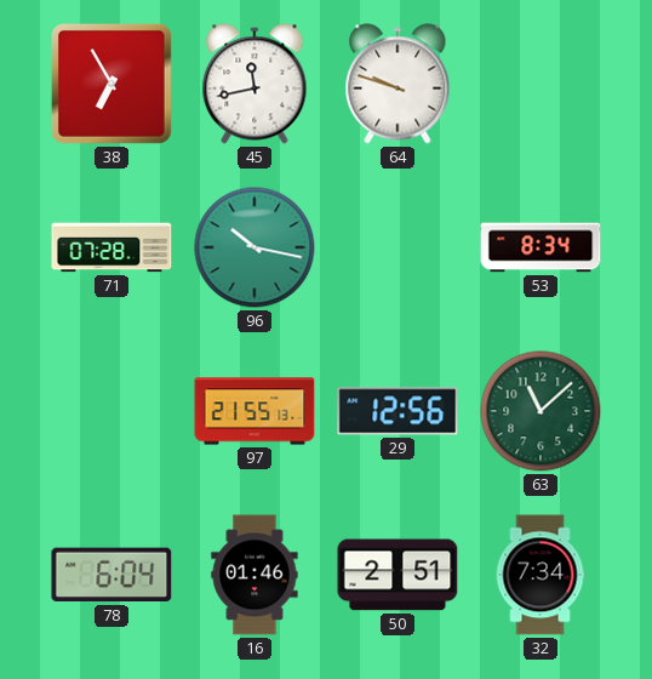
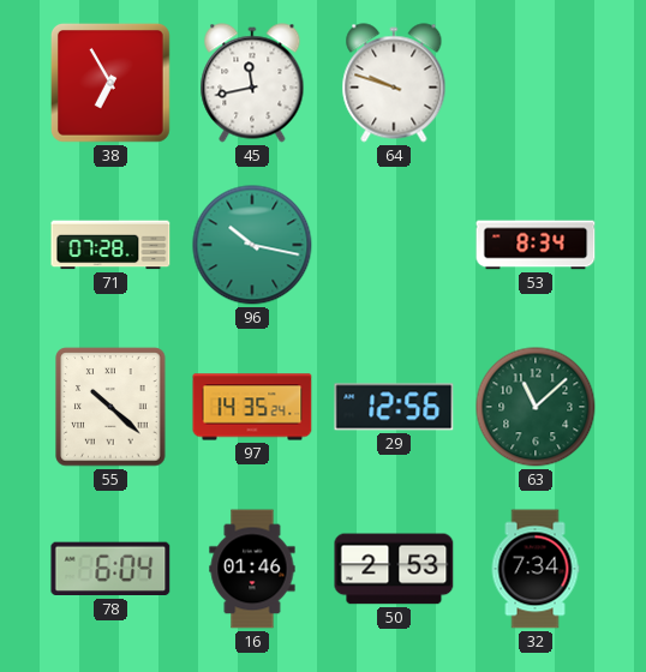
55: none -> 10:22 (110, 407)
97: 21:55 -> 14:35 (252, 407)
50: 2:51 -> 2:53 (394, 569)
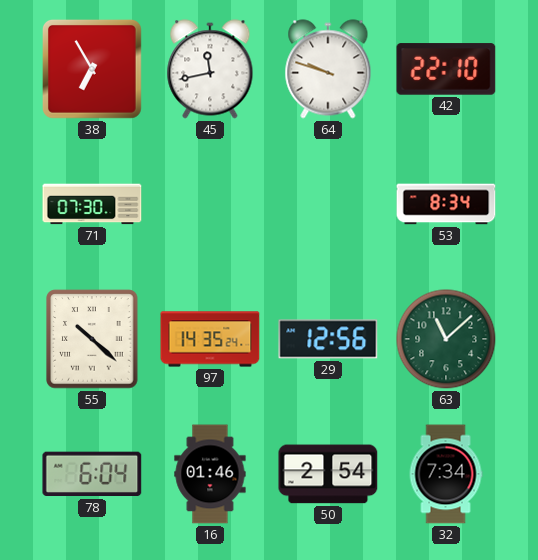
42: none -> 22:10 (446, 69)
71: 07:28 -> 07:30 (92, 204)
96: 10:17 -> none (252, 245)
50: 2:53 -> 2:54 (328, 474)
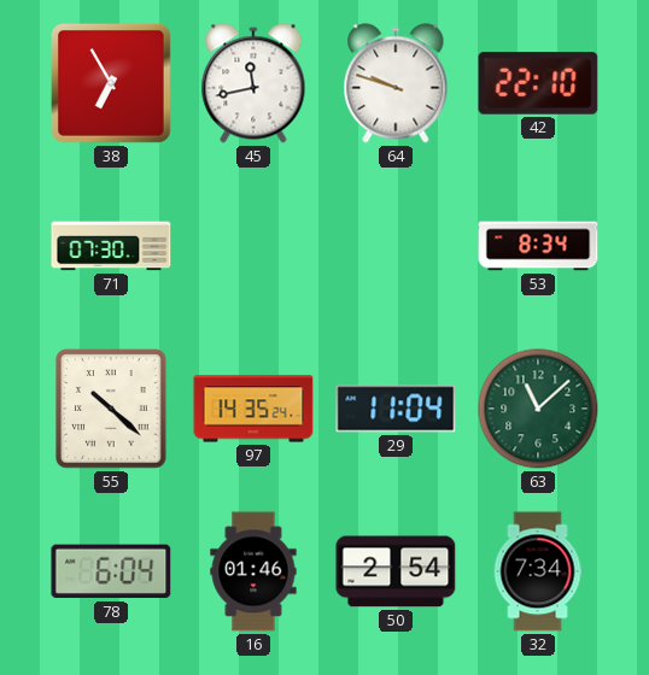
29: 12:56 -> 11:04 (396, 409)
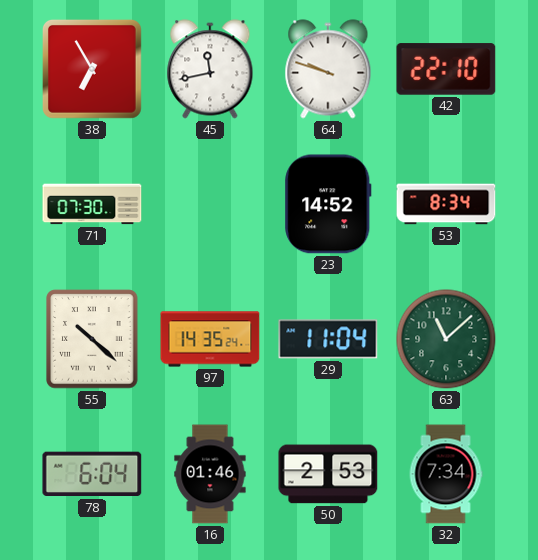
23: none -> 14:52 (328, 204)
50: 2:54 -> 2:53 (328, 474)
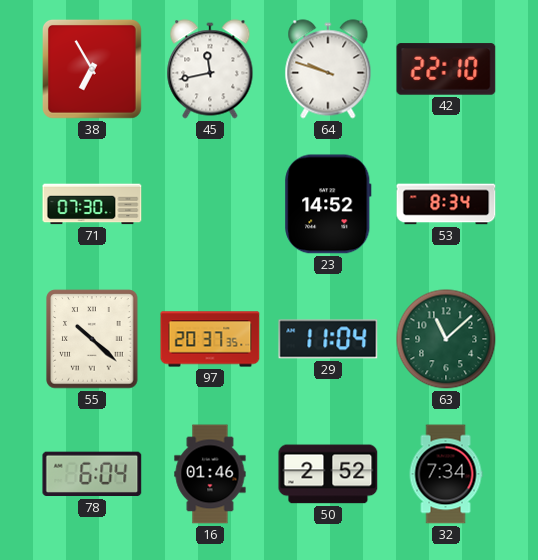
97: 14:35 -> 20:37 (210, 339)
50: 2:53 -> 2:52 (328, 474)
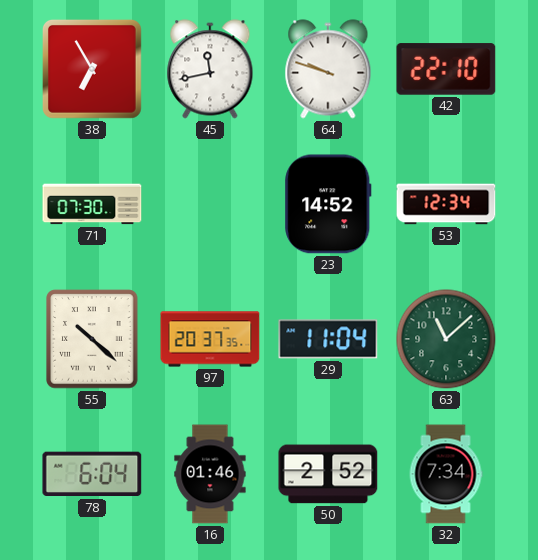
53: 8:34 -> 12:34 (446, 204)
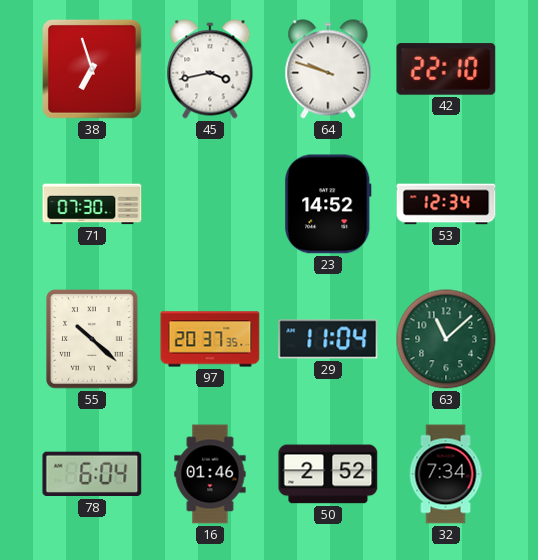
38: 6:55 -> 6:57 (92, 69)
45: 11:43 -> 3:43 (210, 69)
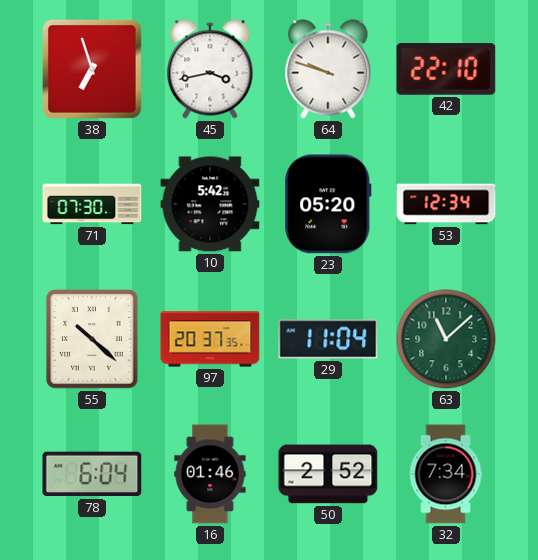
10: none -> 5:42 (210, 204)
23: 14:52 -> 05:20 (328, 204)
